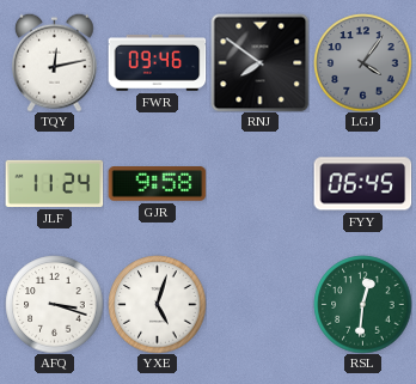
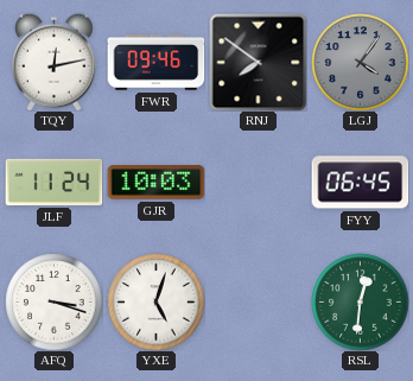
GJR: 9:58 -> 10:03 (155, 183)
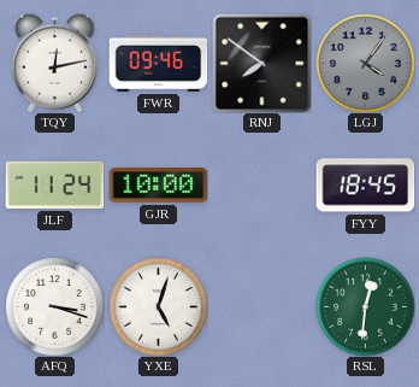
GJR: 10:03 -> 10:00 (158, 186)
FYY: 06:45 -> 18:45 (365, 186)
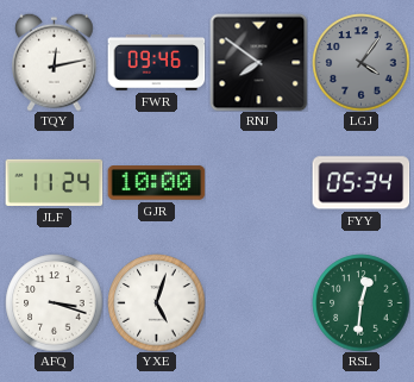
FYY: 18:45 -> 05:34 (360, 183)
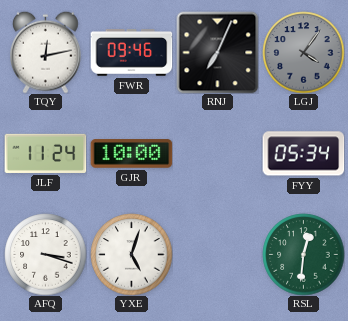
RNJ: 7:51 -> 7:04 (217, 52)
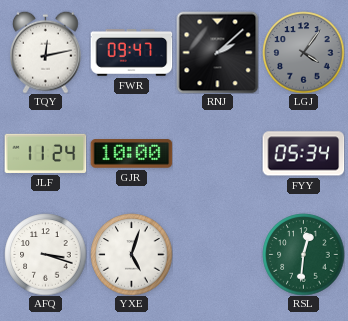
FWR: 09:46 -> 09:47 (131, 53)
RNJ: 7:04 -> 2:08 (217, 52)
